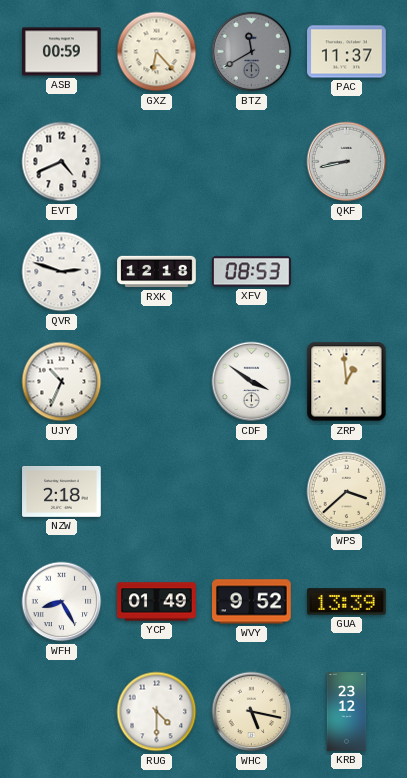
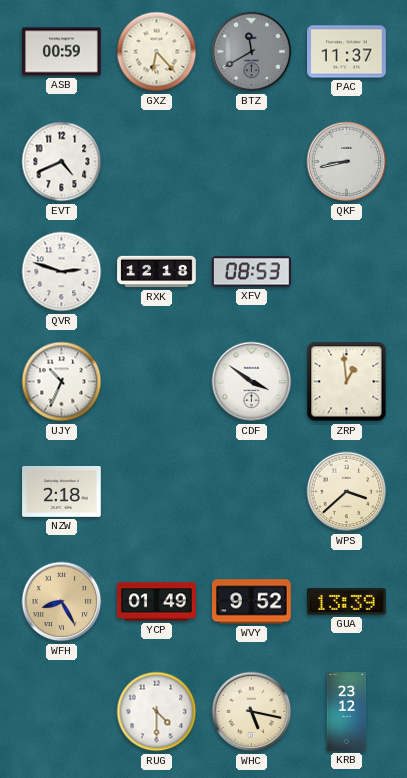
WFH dial: white -> champagne (62, 602)
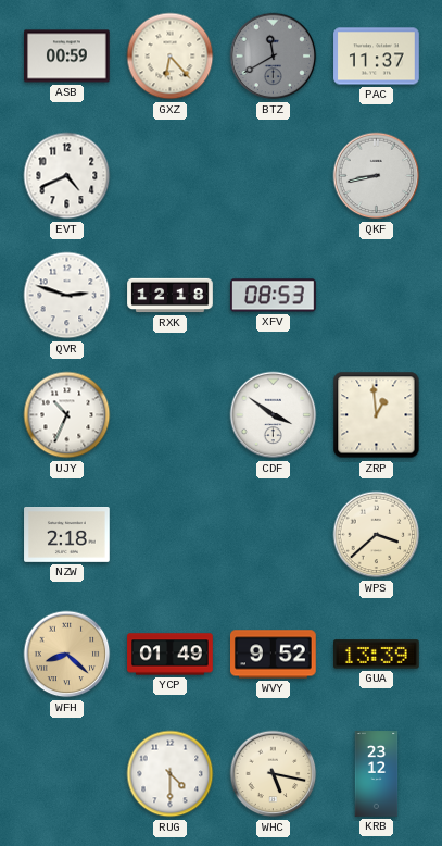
WFH: 8:25 -> 8:22 (67, 655)
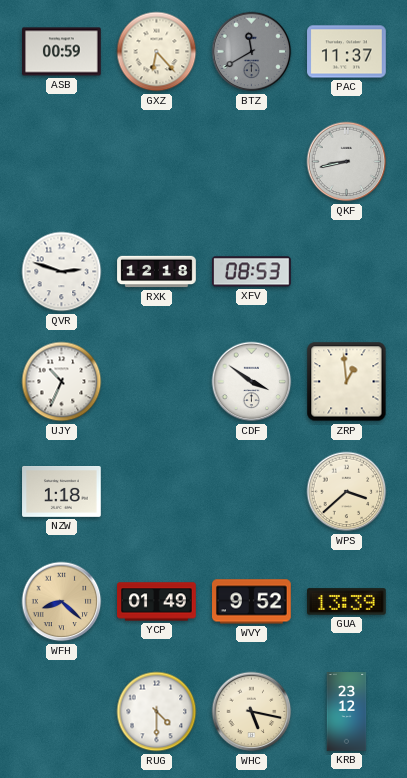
EVT: 4:41 -> none (67, 176)
NZW: 2:18 -> 1:18 (62, 492)
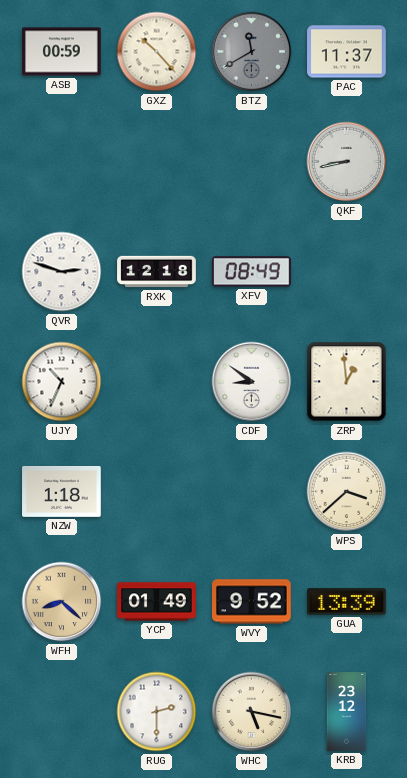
GXZ: 6:23 -> 10:23 (157, 52)
XFV: 08:53 -> 08:49 (252, 272)
CDF: 3:51 -> 8:51 (252, 382)
RUG: 4:30 -> 2:30 (157, 712)
